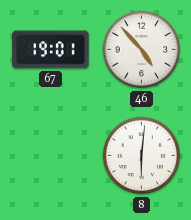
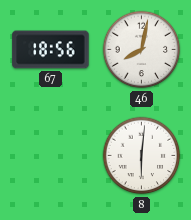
67: 19:01 -> 18:56 (51, 50)
46: 4:53 -> 8:02 (142, 50)
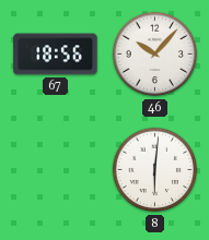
46: 8:02 -> 10:07 (155, 55)
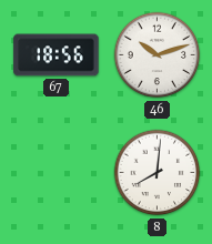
46: 10:07 -> 10:12 (158, 55)
8: 6:01 -> 8:01 (158, 173)
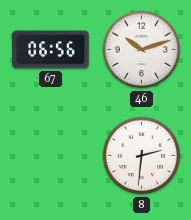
67: 18:56 -> 06:56 (51, 50)
8: 8:01 -> 2:31 (142, 156)
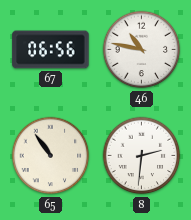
46: 10:12 -> 10:47 (142, 50)
65: none -> 10:54 (51, 156)
